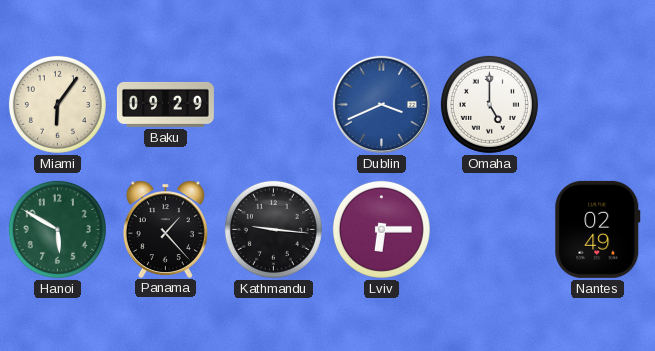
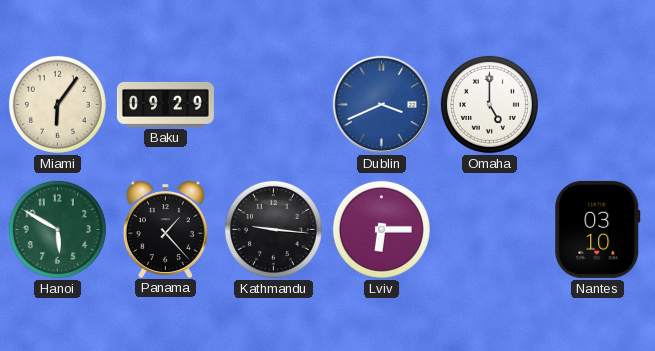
Nantes: 02:49 -> 03:10 (598, 229)
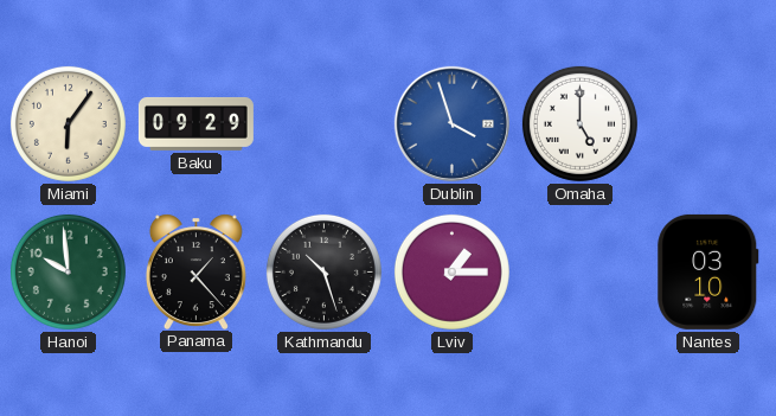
Dublin: 3:41 -> 3:57 (451, 123)
Hanoi: 5:50 -> 9:59 (68, 271)
Kathmandu: 9:16 -> 10:27 (323, 271)
Lviv: 6:15 -> 1:15 (451, 271)
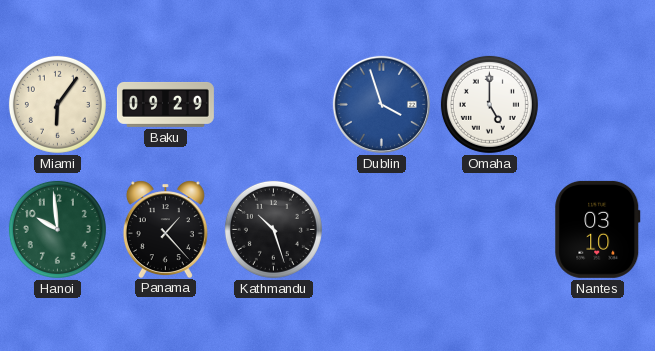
Lviv: 1:15 -> none (451, 271)
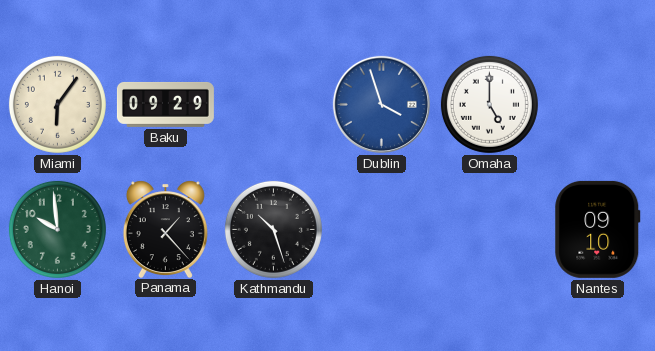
Nantes: 03:10 -> 09:10 (598, 229)
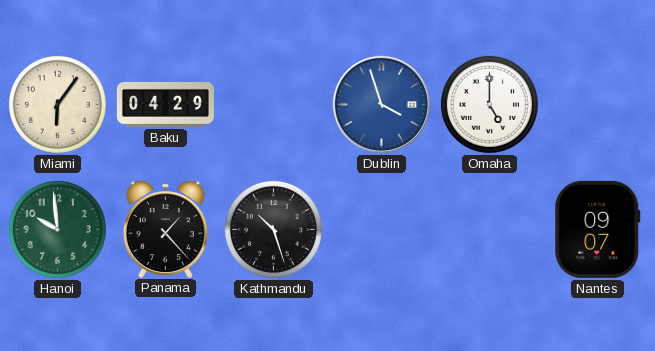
Baku: 09:29 -> 04:29 (165, 104)
Nantes: 09:10 -> 09:07 (598, 229)
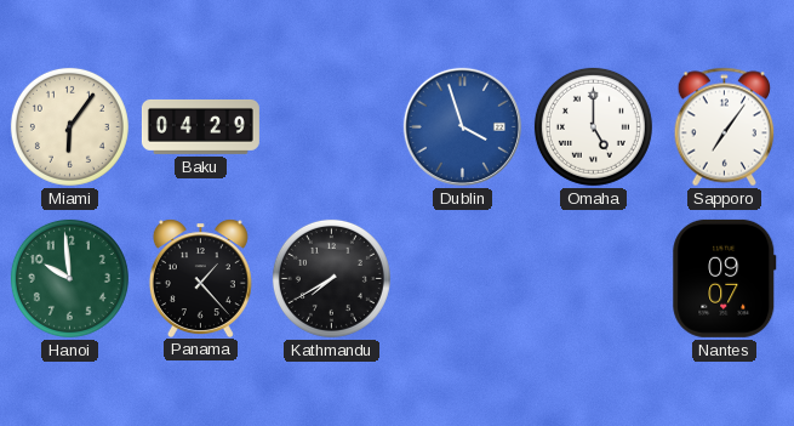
Sapporo: none -> 7:06 (725, 127)
Kathmandu: 10:27 -> 7:40 (331, 278)
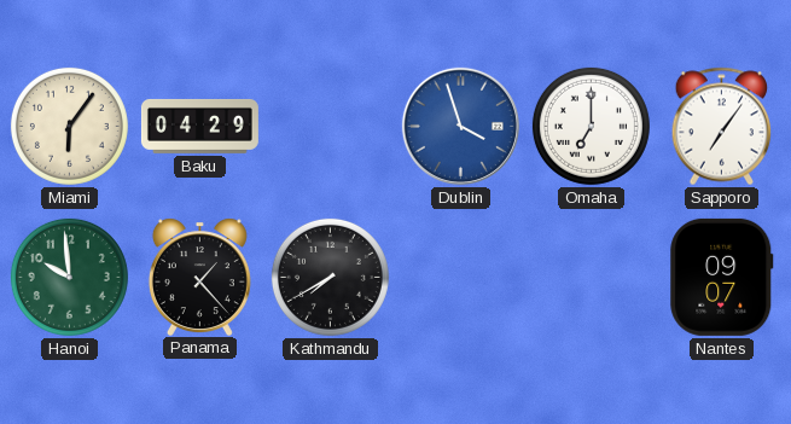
Omaha: 5:00 -> 7:00 (591, 126)
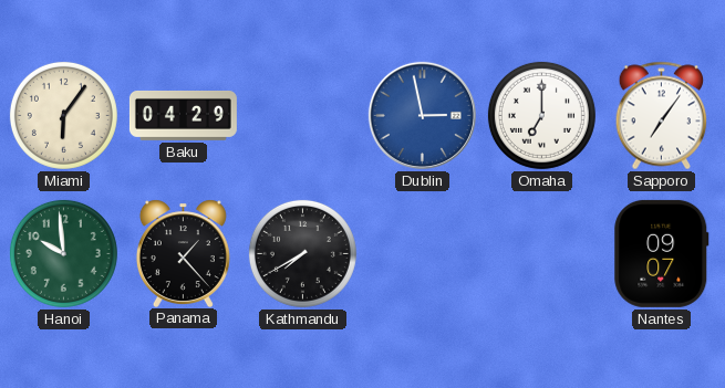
Dublin: 3:57 -> 2:58 (422, 115)
